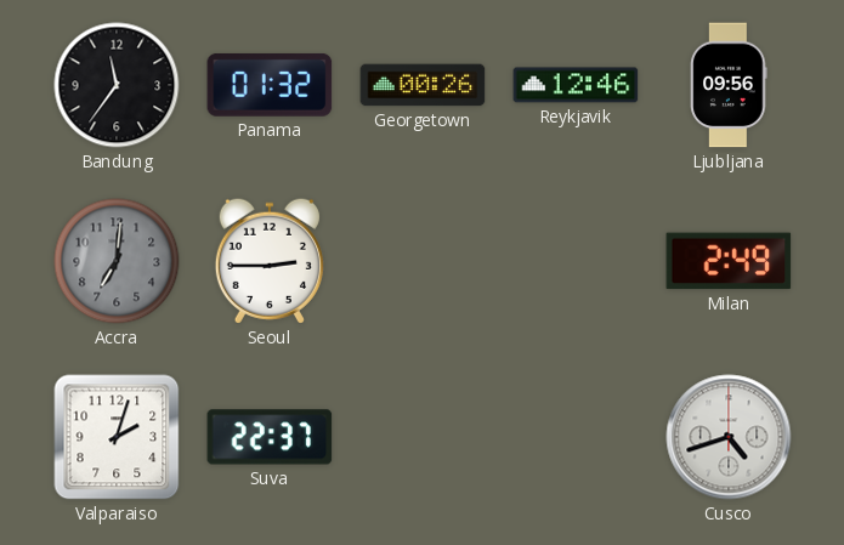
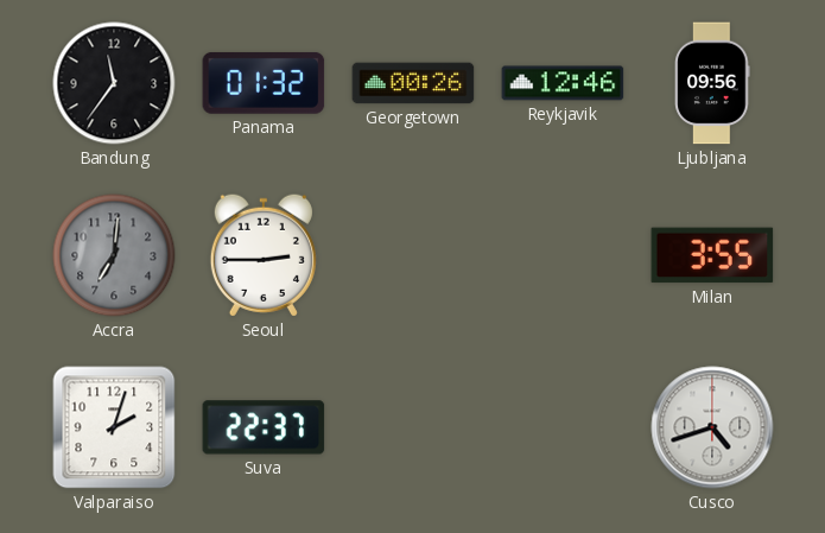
Milan: 2:49 -> 3:55 (712, 255)
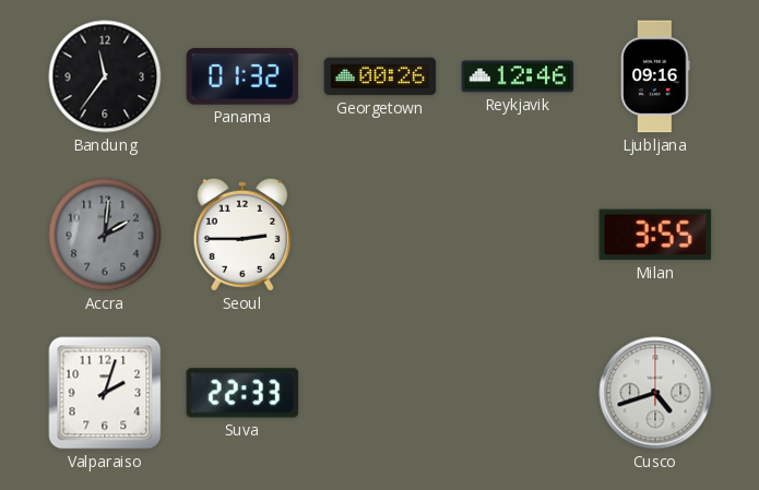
Ljubljana: 09:56 -> 09:16 (655, 76)
Accra: 7:01 -> 2:01 (105, 235)
Suva: 22:37 -> 22:33 (242, 393)
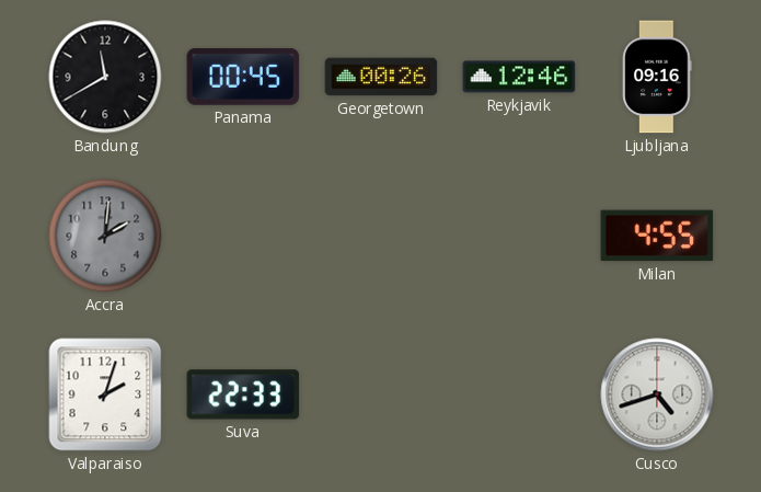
Bandung: 11:36 -> 11:40 (105, 77)
Panama: 01:32 -> 00:45 (243, 77)
Seoul: 2:45 -> none (242, 235)
Milan: 3:55 -> 4:55 (657, 236)
